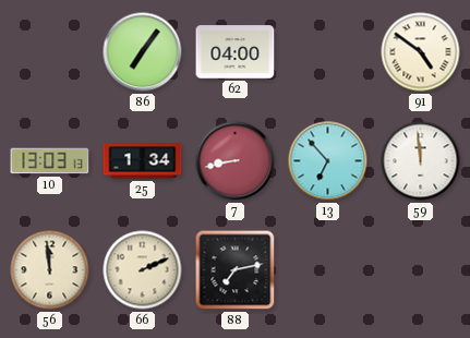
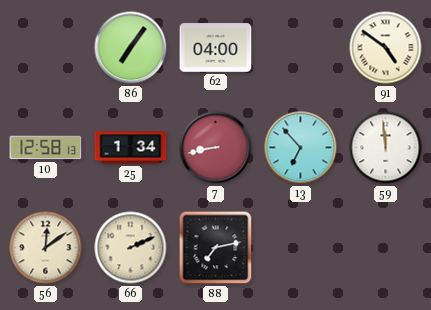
10: 13:03 -> 12:58 (46, 148)
56: 11:59 -> 12:09 (46, 248)
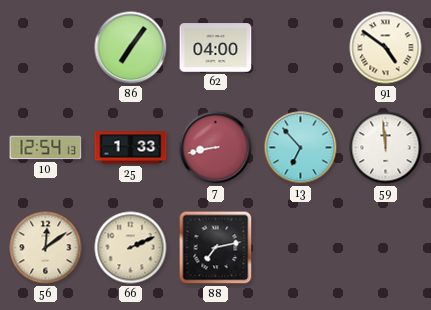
10: 12:58 -> 12:54 (46, 148)
25: 1:34 -> 1:33 (131, 148)
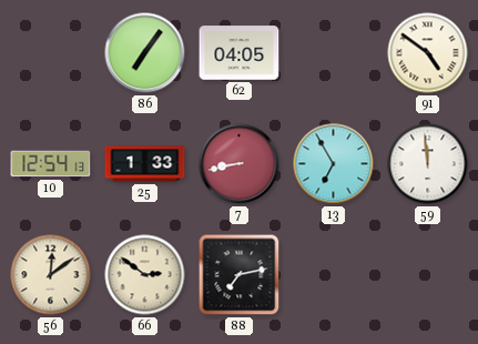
62: 04:00 -> 04:05 (240, 53)
13: 6:53 -> 6:55 (334, 164)
66: 2:11 -> 2:51 (145, 275)
